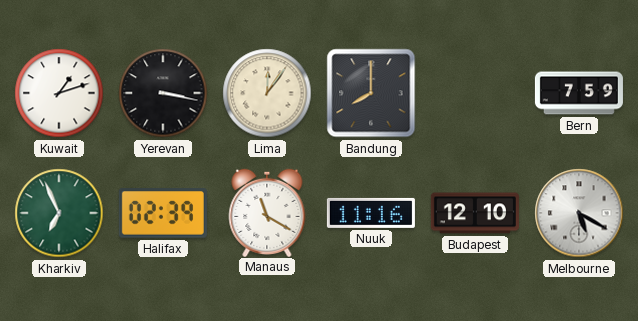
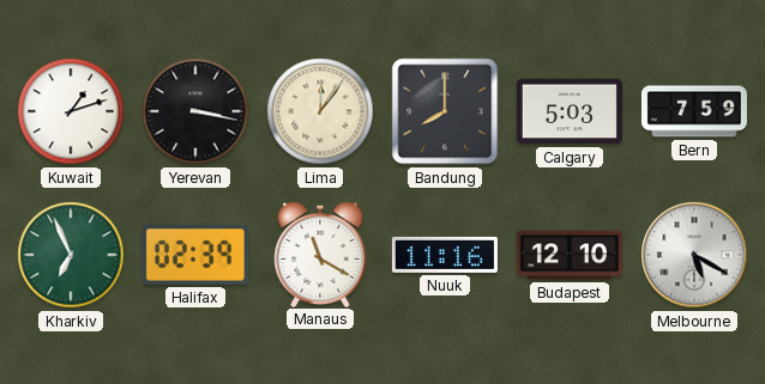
Calgary: none -> 5:03 (570, 111)
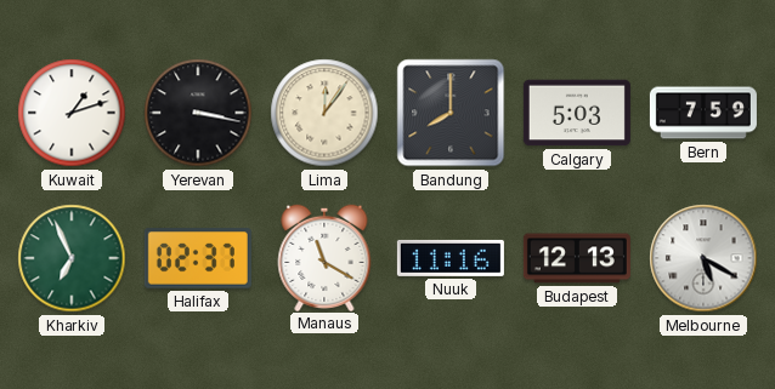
Halifax: 02:39 -> 02:37 (198, 258)
Budapest: 12:10 -> 12:13 (577, 258)
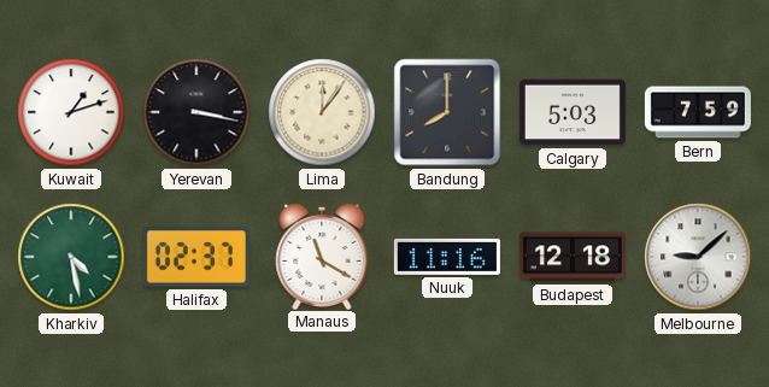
Kharkiv: 6:56 -> 4:28 (71, 257)
Budapest: 12:13 -> 12:18 (573, 257)
Melbourne: 5:20 -> 9:08 (698, 257)
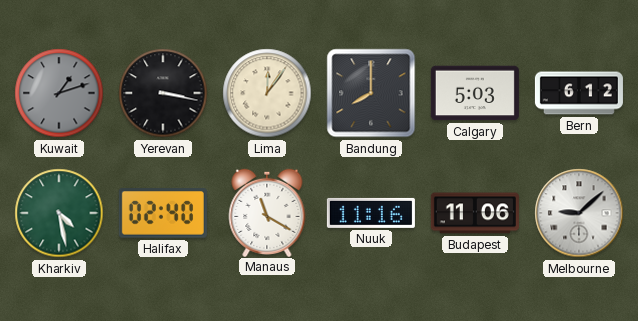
Kuwait dial: white -> grey (59, 93)
Bern: 7:59 -> 6:12 (579, 93)
Halifax: 02:37 -> 02:40 (163, 213)
Budapest: 12:18 -> 11:06 (475, 213)
